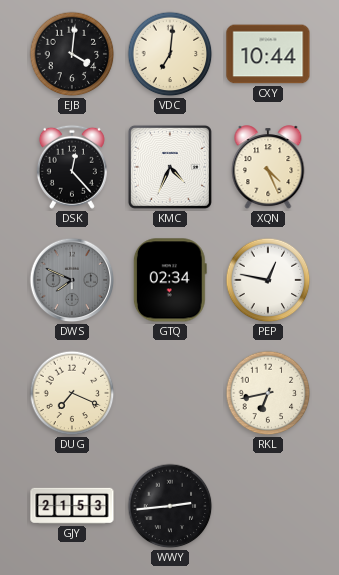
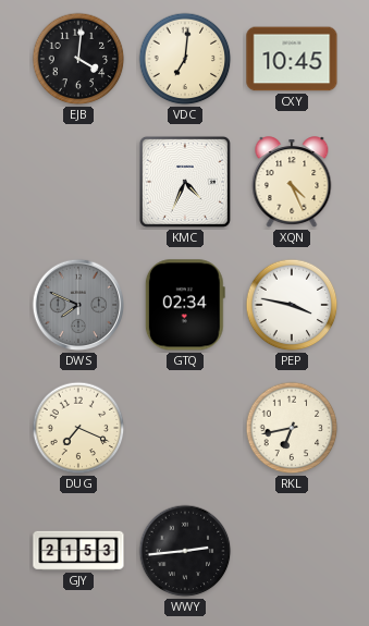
CXY: 10:44 -> 10:45 (292, 59)
DSK: 12:23 -> none (72, 167)
PEP: 12:47 -> 3:47 (292, 305)
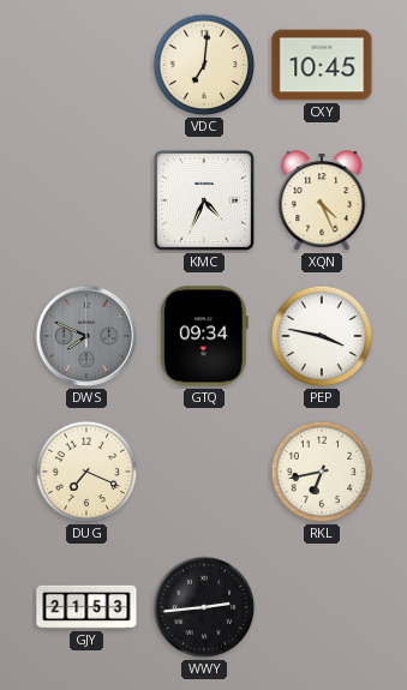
EJB: 4:01 -> none (78, 59)
GTQ: 02:34 -> 09:34 (204, 336)
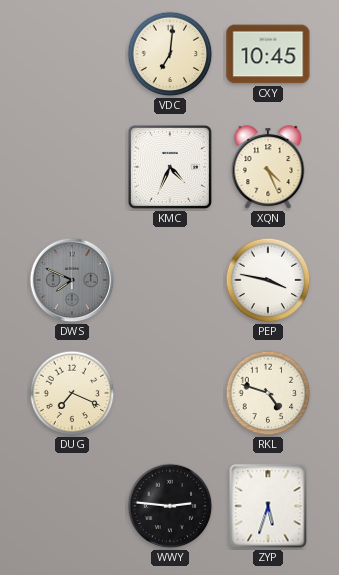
GTQ: 09:34 -> none (204, 336)
RKL: 6:43 -> 4:48 (268, 393)
GJY: 21:53 -> none (86, 607)
WWY: 2:44 -> 2:46 (170, 506)
ZYP: none -> 5:33 (268, 506)
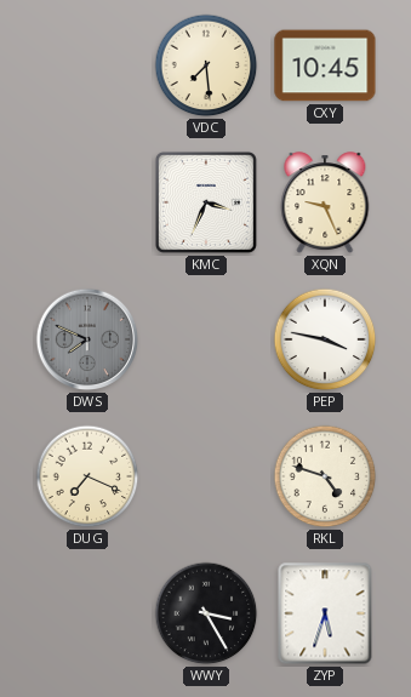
VDC: 7:01 -> 7:29 (206, 65)
KMC: 4:34 -> 3:34 (206, 202)
XQN: 4:26 -> 9:26 (325, 204)
WWY: 2:46 -> 3:25 (206, 613)
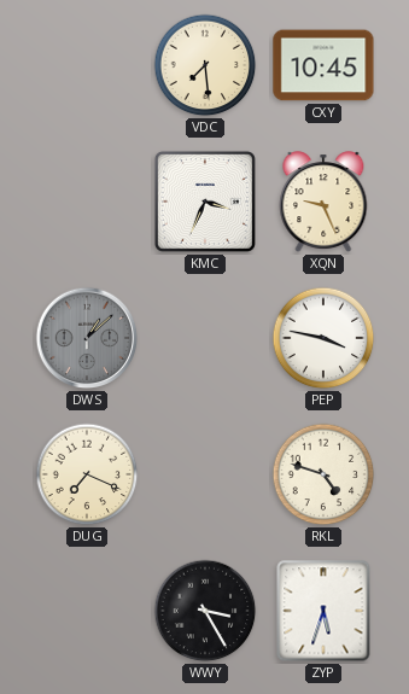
DWS: 7:49 -> 1:08 (87, 338)
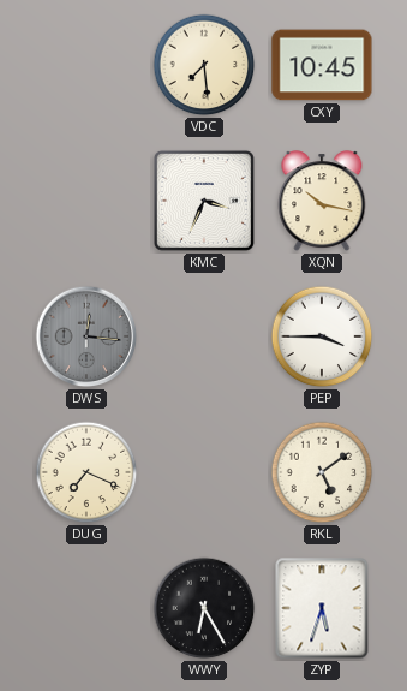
XQN: 9:26 -> 10:17 (322, 202)
DWS: 1:08 -> 12:16 (86, 336)
PEP: 3:47 -> 3:45 (322, 336)
RKL: 4:48 -> 5:09 (322, 472)
WWY: 3:25 -> 6:25 (204, 608)
